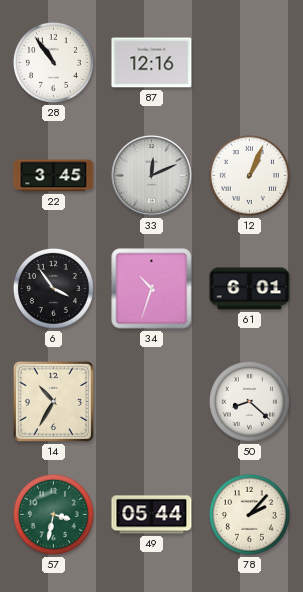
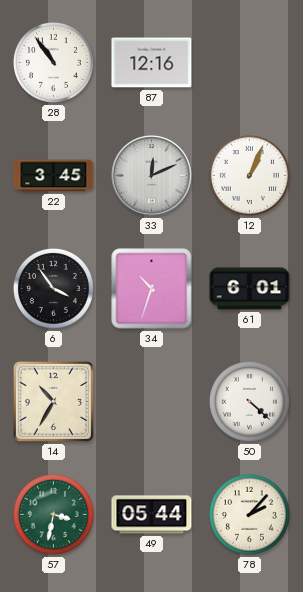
50: 8:22 -> 4:22 (249, 401)
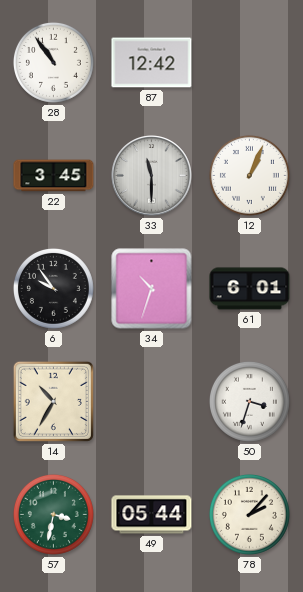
87: 12:16 -> 12:42 (152, 63)
33: 12:11 -> 11:30 (152, 176)
6: 3:54 -> 9:54 (53, 288)
50: 4:22 -> 3:33 (249, 401)
